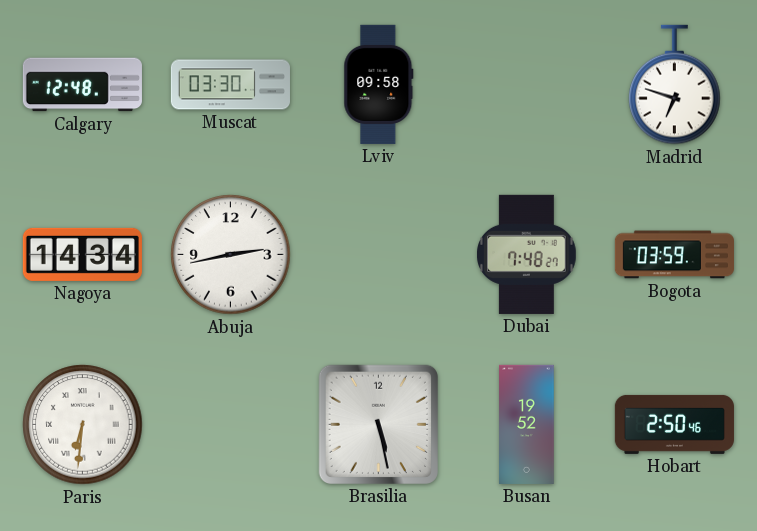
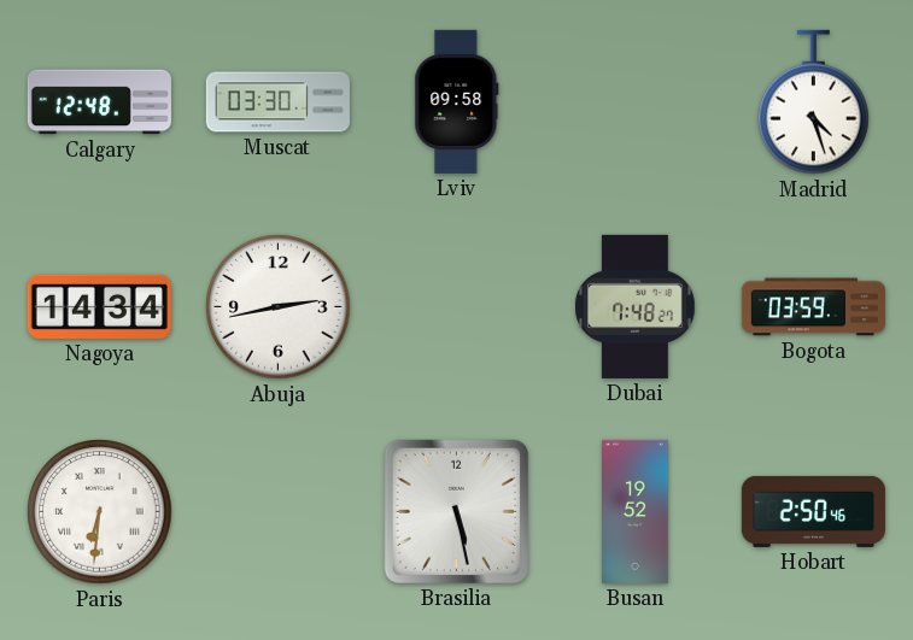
Madrid: 6:48 -> 4:27 (814, 102)
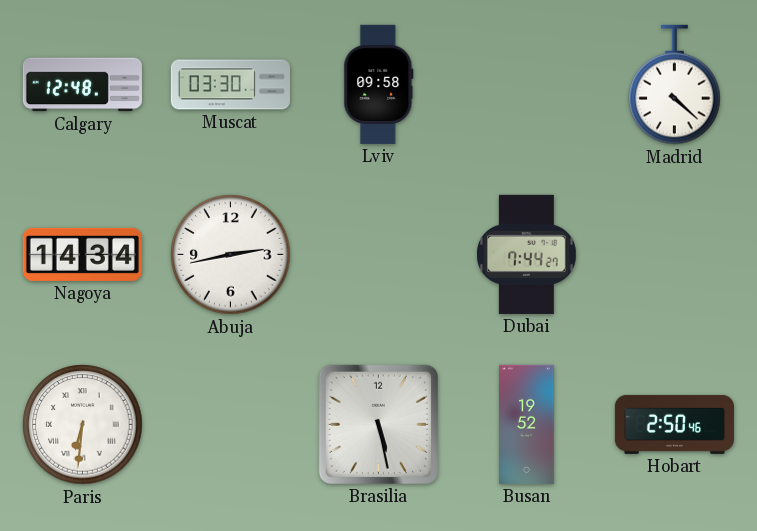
Madrid: 4:27 -> 4:22 (675, 85)
Dubai: 7:48 -> 7:44 (527, 254)
Bogota: 03:59 -> none (813, 307)
